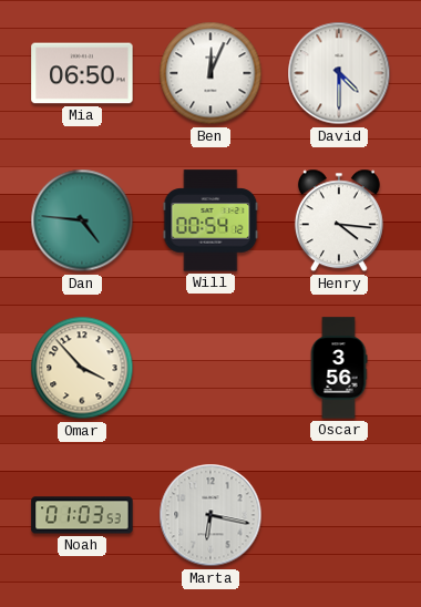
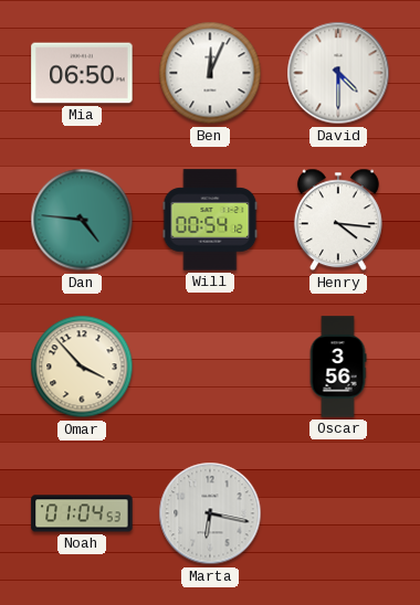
Noah: 01:03 -> 01:04 (82, 513)
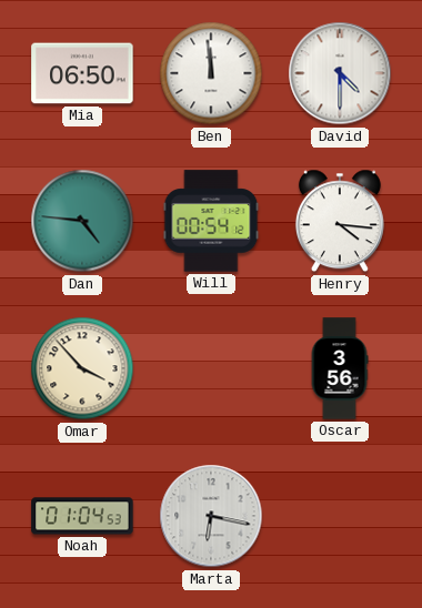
Ben: 12:04 -> 11:59 (211, 73)
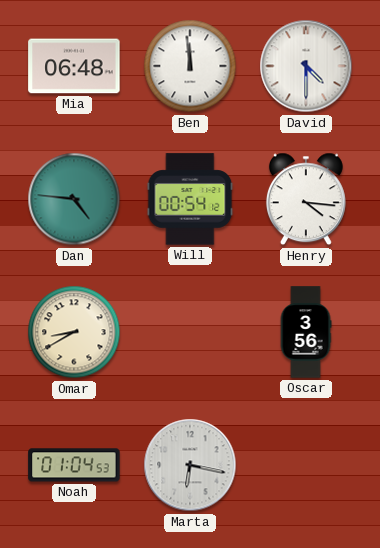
Mia: 06:50 -> 06:48 (74, 66)
Omar: 3:53 -> 8:40 (74, 332)
